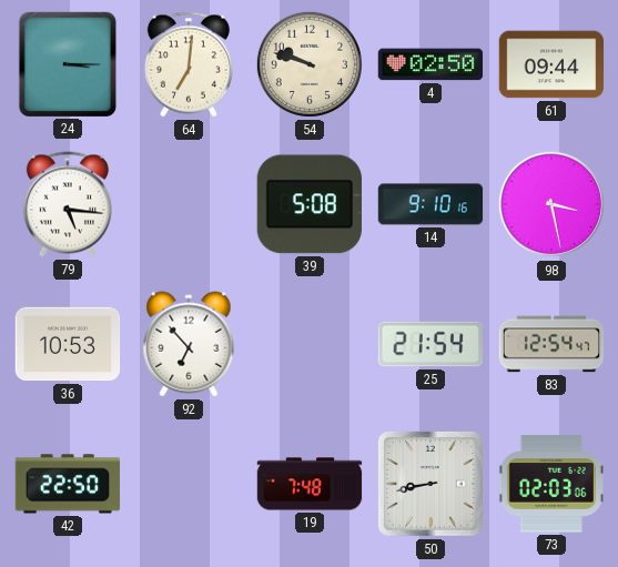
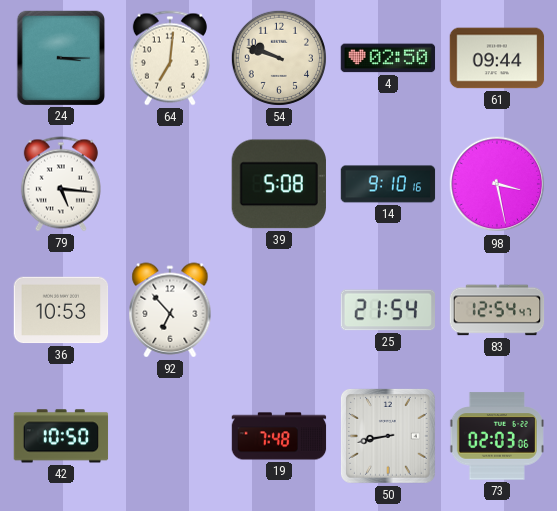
42: 22:50 -> 10:50 (61, 436)
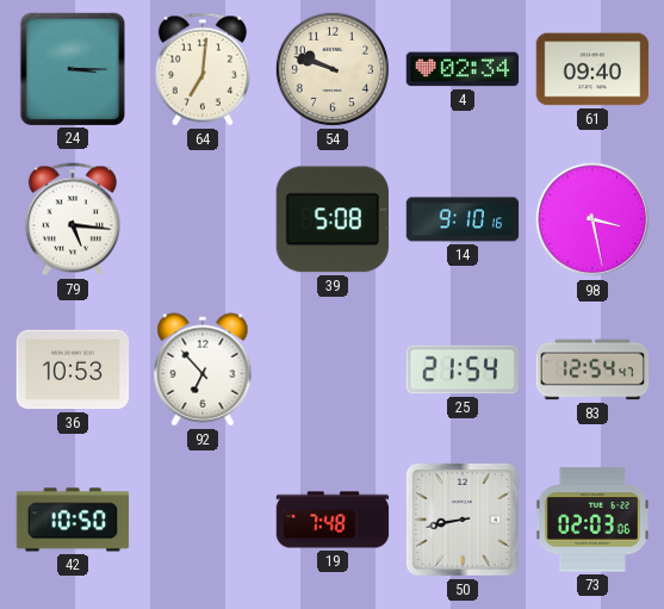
4: 02:50 -> 02:34 (463, 69)
61: 09:44 -> 09:40 (592, 69)
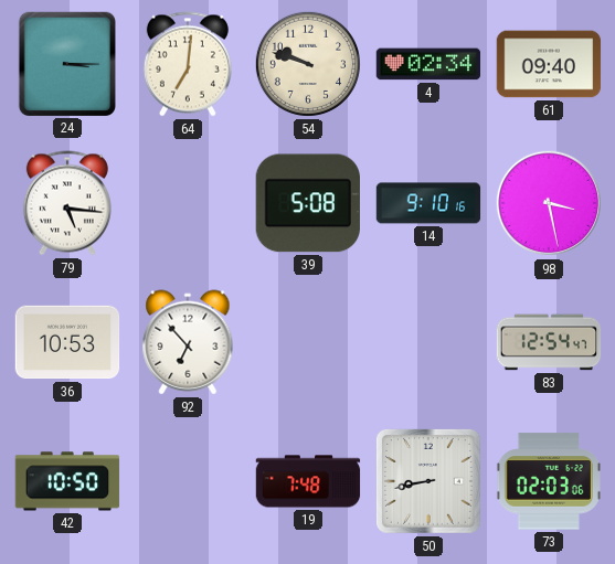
25: 21:54 -> none (461, 369)
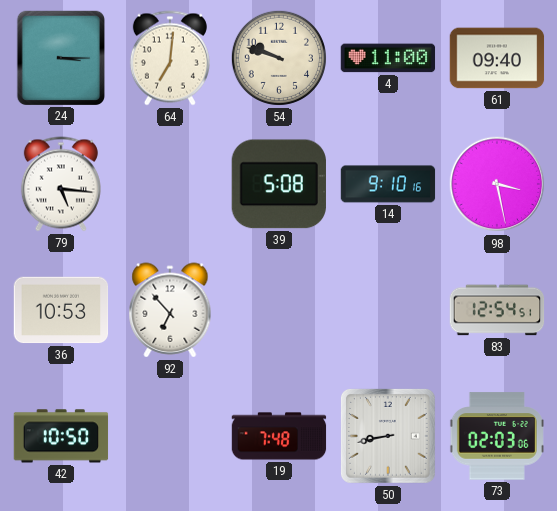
4: 02:34 -> 11:00 (388, 58)
83: 12:54:47 -> 12:54:51 (497, 310)
